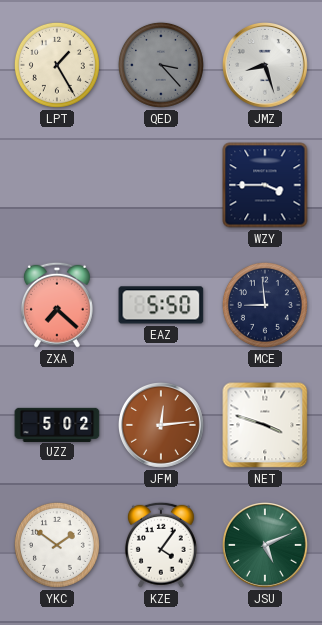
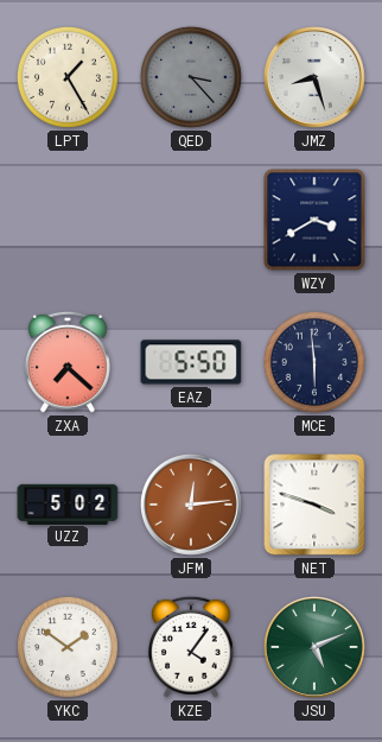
WZY: 3:45 -> 3:40 (314, 220)
MCE: 8:59 -> 5:59 (314, 362)
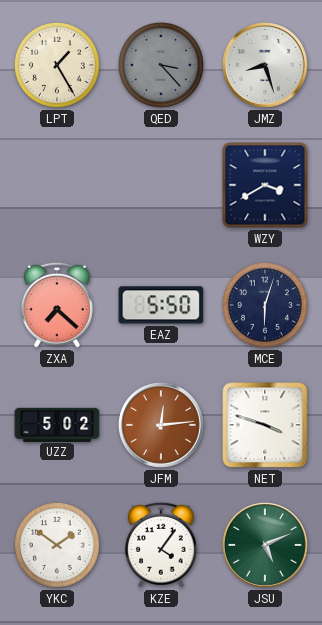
MCE: 5:59 -> 6:03 (265, 305)
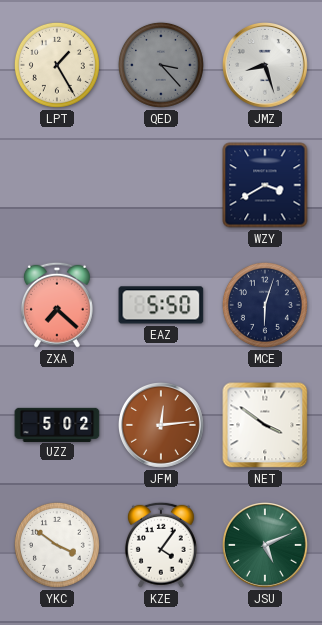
NET: 3:48 -> 3:51 (265, 425)
YKC: 1:51 -> 3:51 (57, 545)
